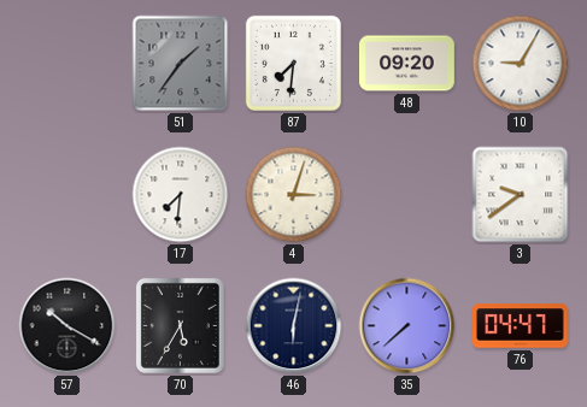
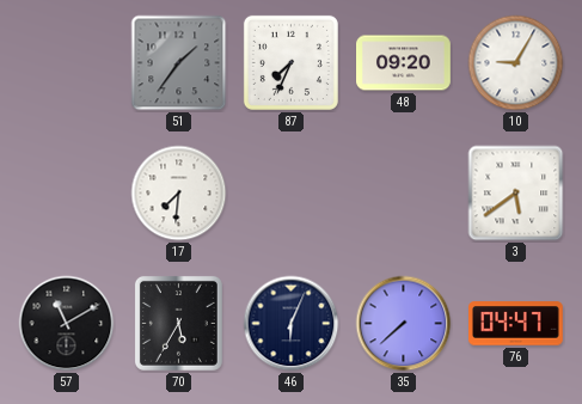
87: 7:31 -> 7:34 (290, 62)
4: 3:03 -> none (294, 195)
3: 9:39 -> 5:39 (516, 194)
57: 10:20 -> 11:10 (67, 324)
46: 6:02 -> 6:04 (292, 324)
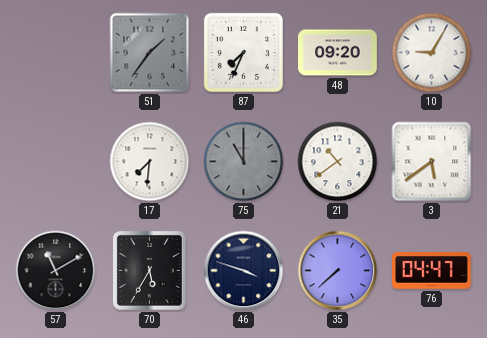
75: none -> 11:00 (244, 162)
21: none -> 10:39 (338, 162)
46: 6:04 -> 3:48 (244, 271)
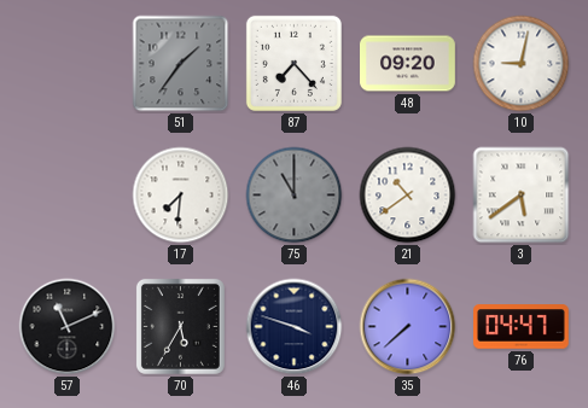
87: 7:34 -> 7:23 (293, 63)
10: 9:05 -> 9:02 (522, 64)
57: 11:10 -> 11:11 (68, 327)
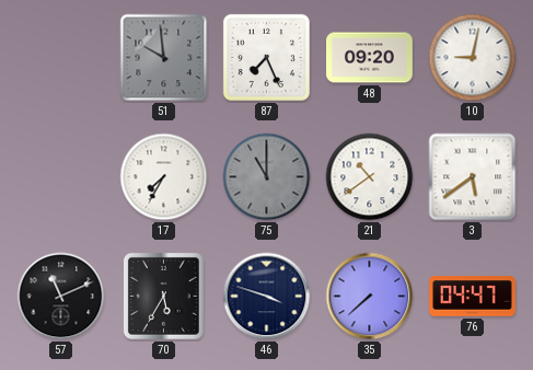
51: 1:36 -> 9:59 (164, 58)
87: 7:23 -> 7:26 (266, 57)
17: 7:31 -> 7:35 (164, 177)
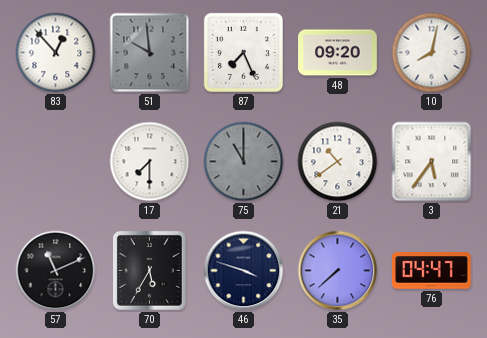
83: none -> 12:53 (56, 53)
10: 9:02 -> 8:02 (432, 53)
17: 7:35 -> 7:30 (150, 162)
3: 5:39 -> 5:36 (432, 162)
